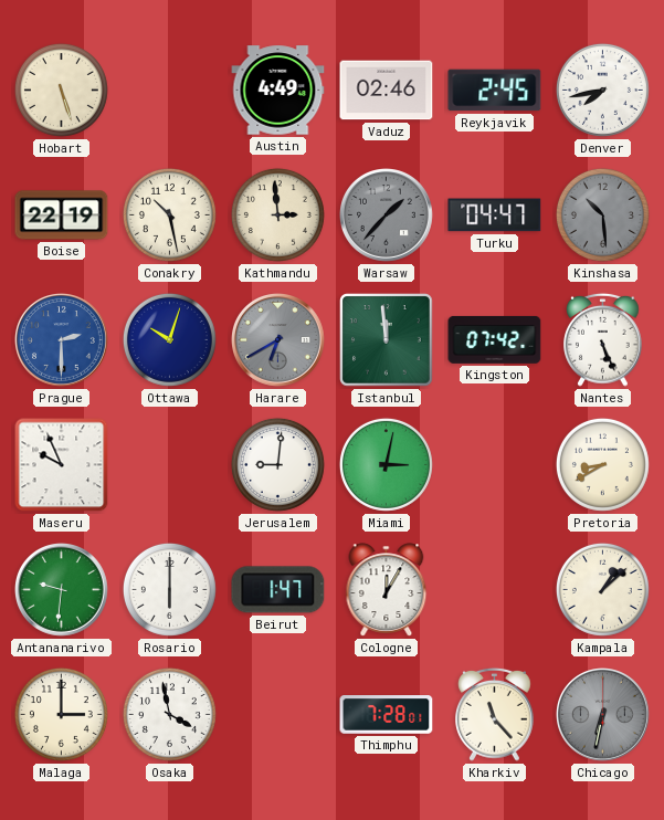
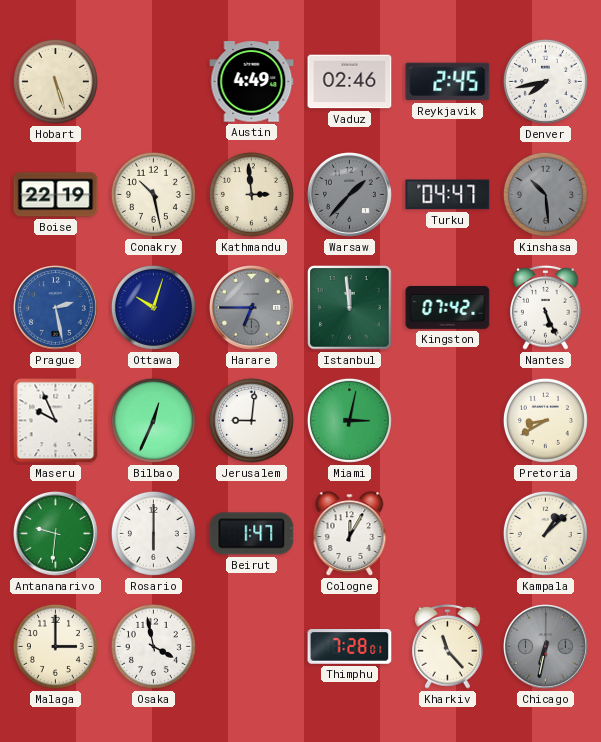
Prague: 2:30 -> 2:28 (56, 308)
Harare: 6:40 -> 6:45 (252, 308)
Bilbao: none -> 12:34 (153, 420)
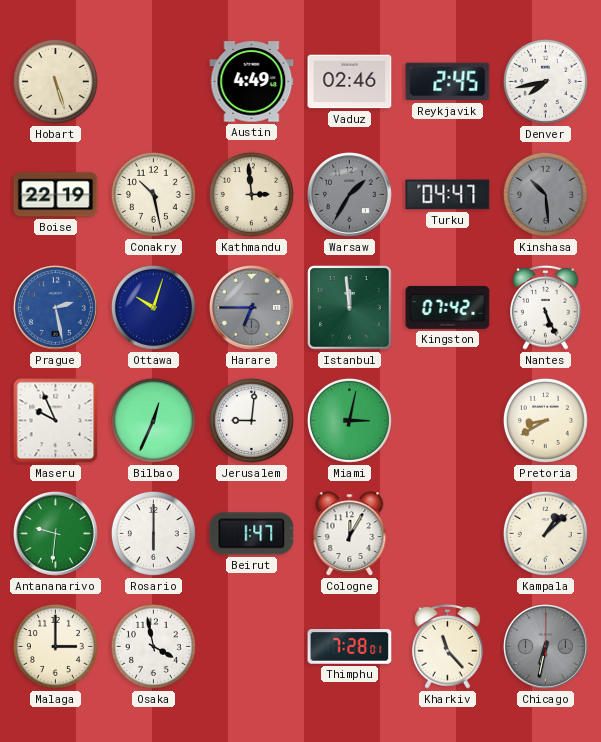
Warsaw: 1:37 -> 1:35 (350, 195)
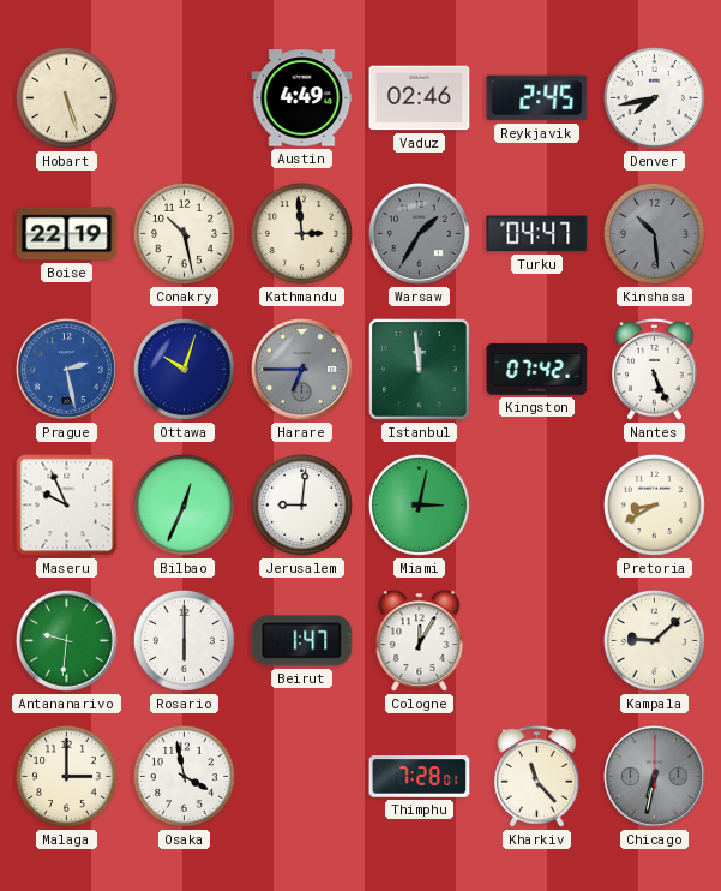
Kampala: 1:08 -> 9:08 (654, 640)
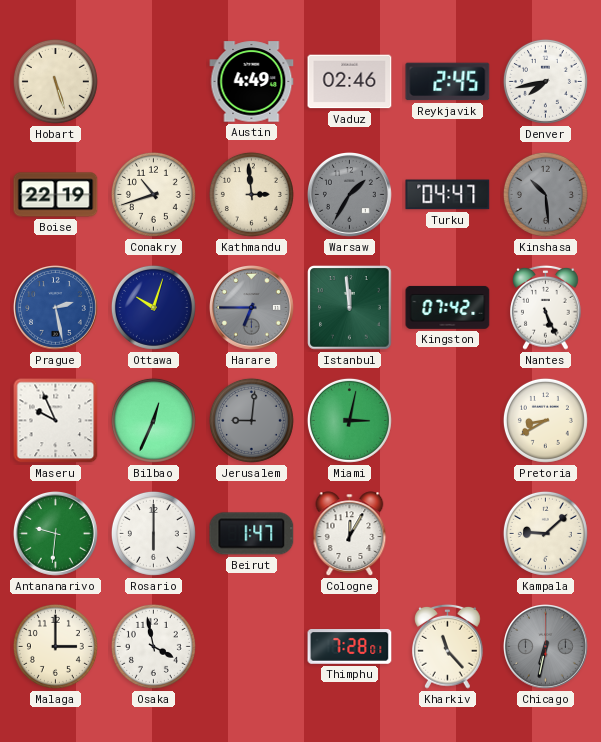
Conakry: 10:28 -> 10:42 (153, 194)
Jerusalem dial: white -> grey (251, 420)
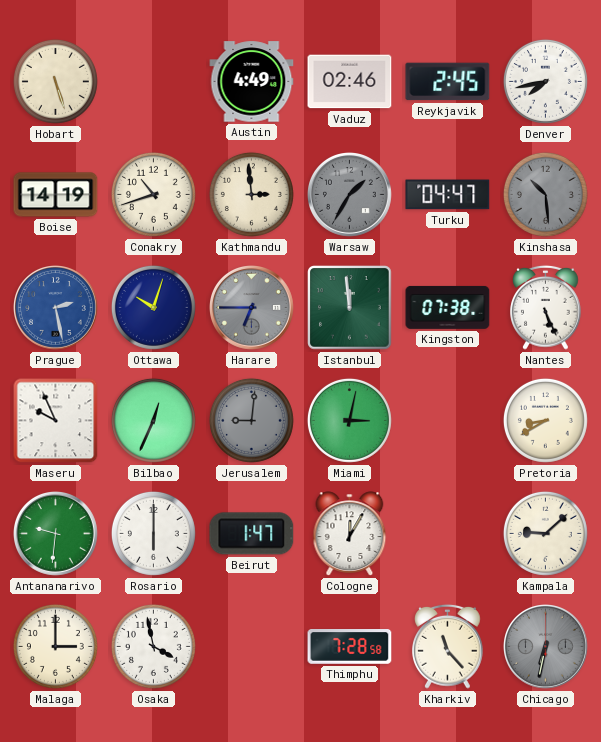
Boise: 22:19 -> 14:19 (56, 195)
Kingston: 07:42 -> 07:38 (448, 307)
Thimphu: 7:28:01 -> 7:28:58 (350, 647)
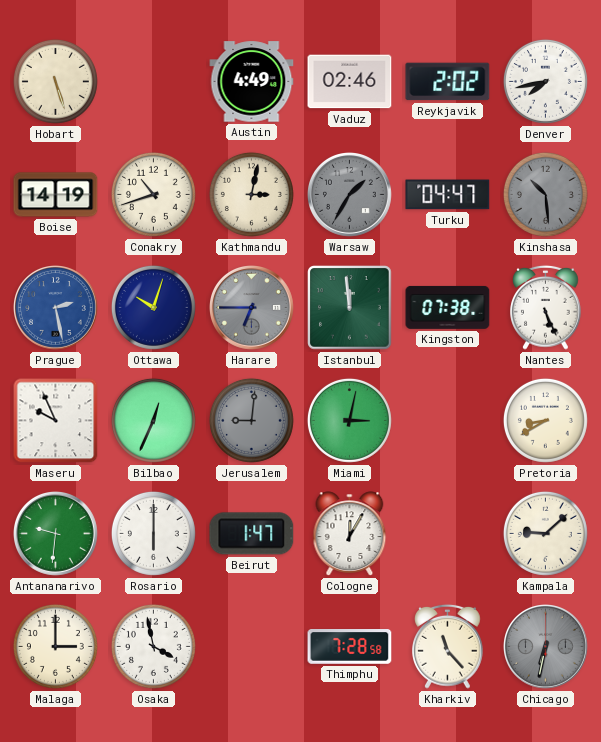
Reykjavik: 2:45 -> 2:02 (448, 82)
Kathmandu: 2:59 -> 3:02 (251, 194)
